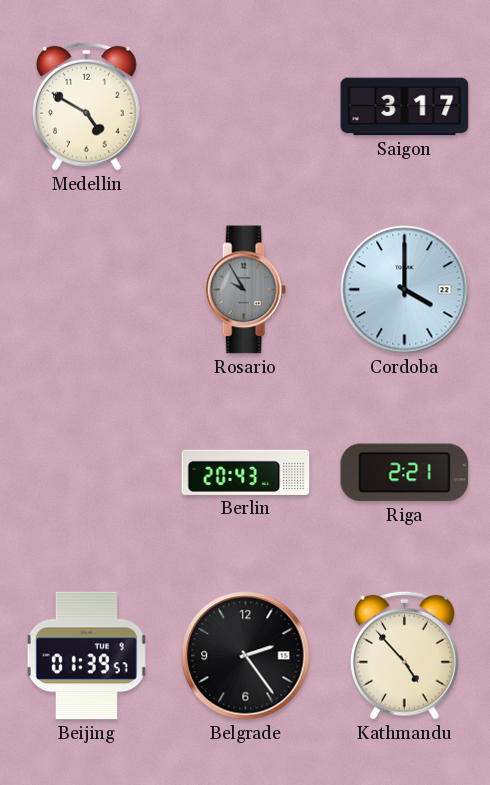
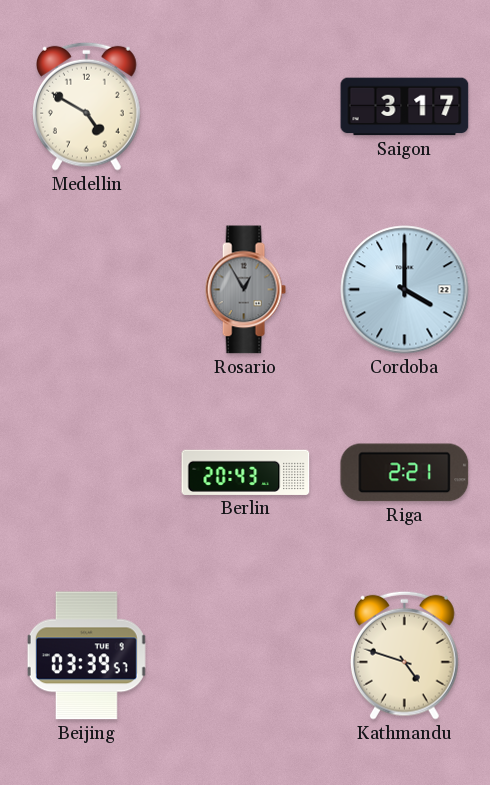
Rosario: 9:55 -> 12:55 (245, 290)
Beijing: 01:39 -> 03:39 (86, 656)
Belgrade: 2:24 -> none (246, 656)
Kathmandu: 4:53 -> 4:48 (404, 655)
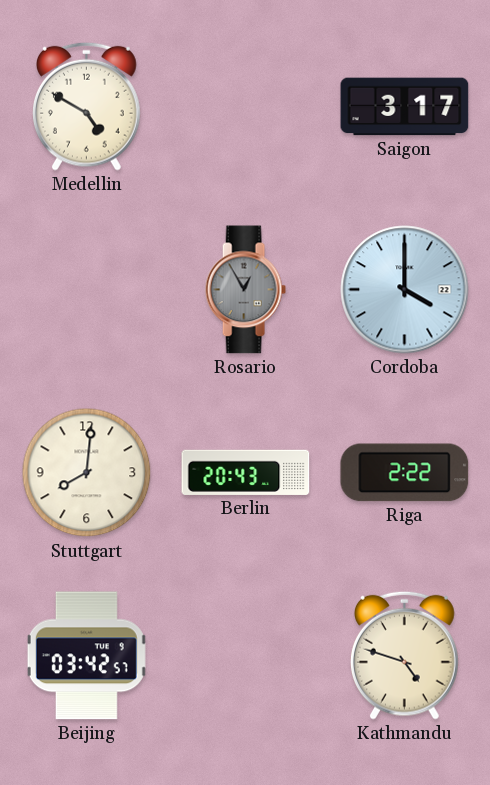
Stuttgart: none -> 8:01 (87, 473)
Riga: 2:21 -> 2:22 (405, 473)
Beijing: 03:39 -> 03:42 (86, 656)
